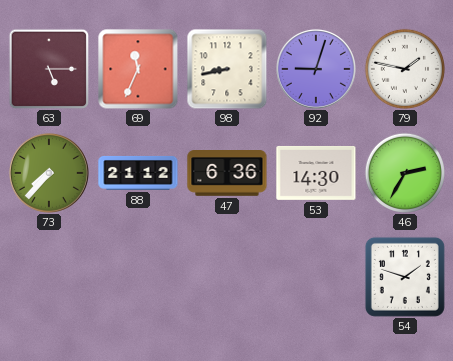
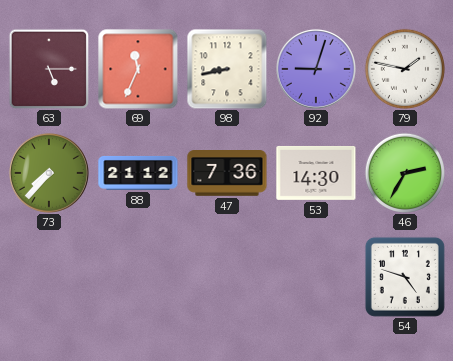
47: 6:36 -> 7:36 (227, 173)
54: 1:48 -> 4:48 (405, 277)
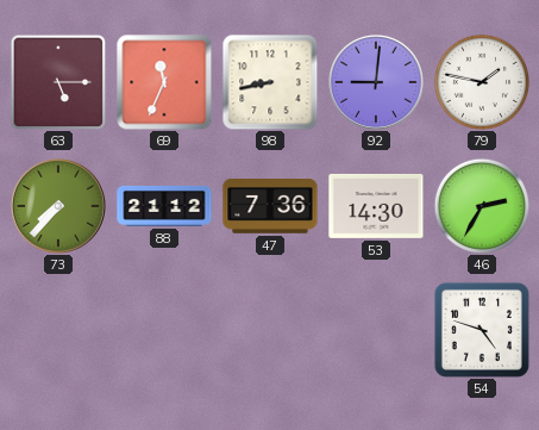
92: 9:03 -> 9:01 (376, 82)
